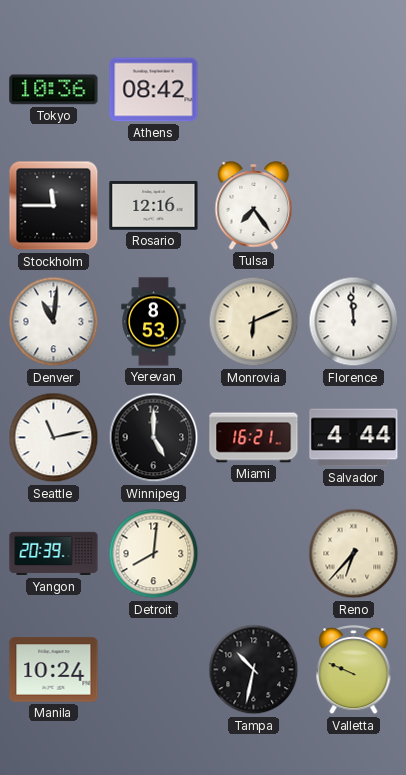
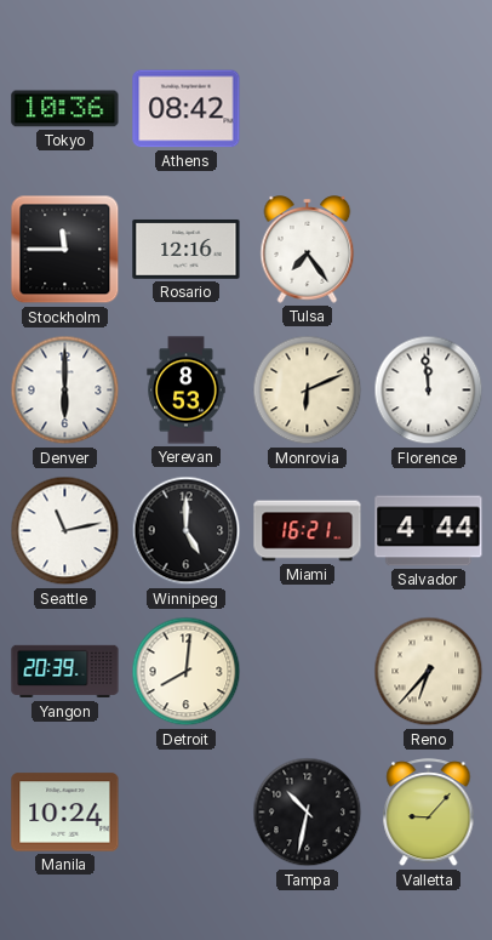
Denver: 11:01 -> 6:00 (65, 391)
Valletta: 9:49 -> 9:07 (429, 813)
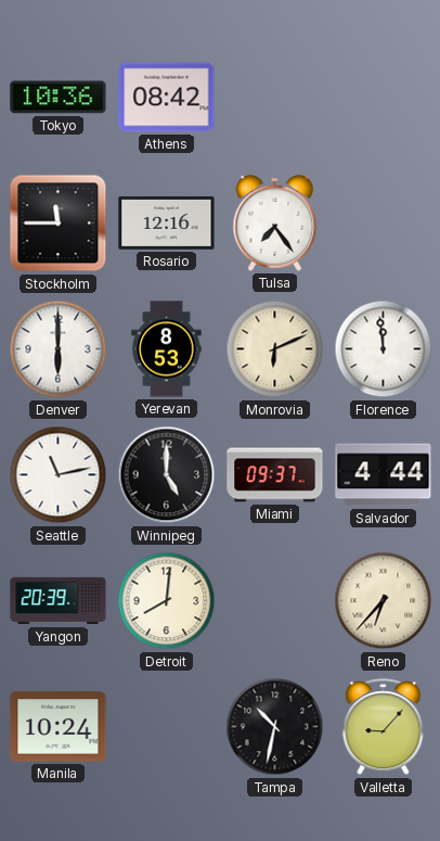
Miami: 16:21 -> 09:37 (275, 475)
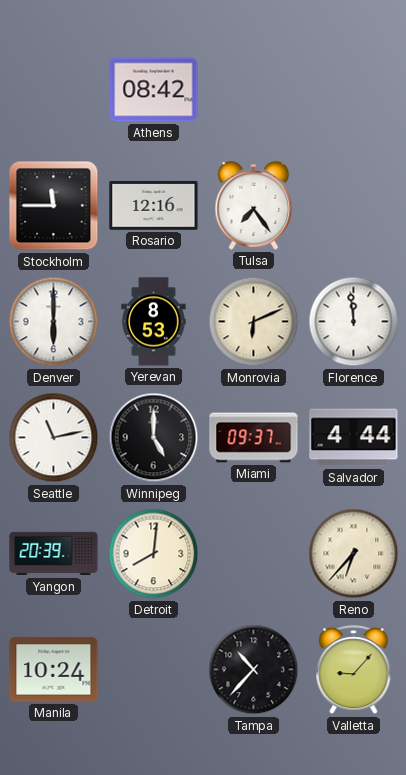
Tokyo: 10:36 -> none (59, 98)
Tampa: 10:32 -> 10:37 (254, 670)
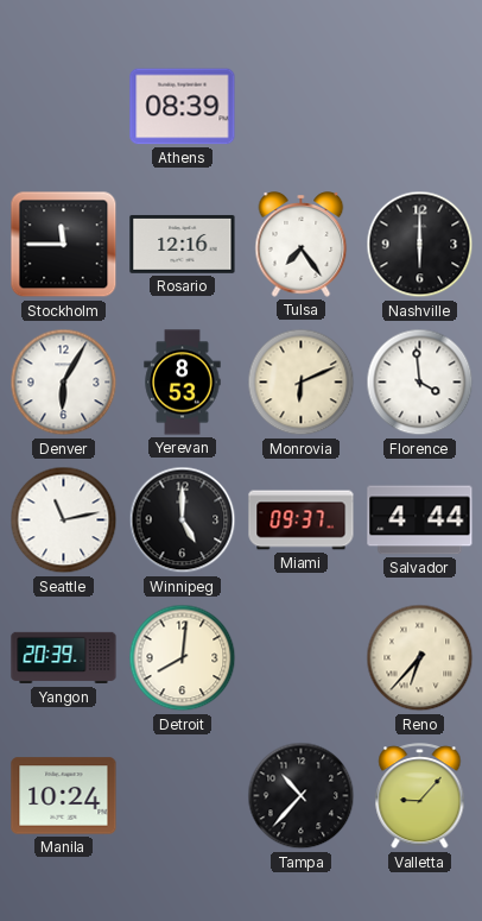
Athens: 08:42 -> 08:39 (183, 107)
Nashville: none -> 6:00 (420, 245)
Denver: 6:00 -> 6:05 (64, 383)
Florence: 11:59 -> 3:59 (420, 383)
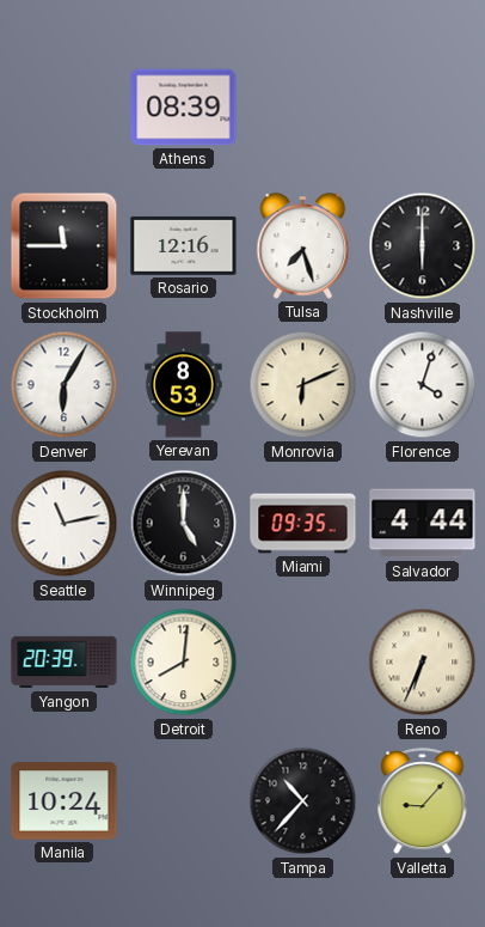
Tulsa: 7:24 -> 7:27 (303, 246)
Florence: 3:59 -> 4:03 (423, 385)
Miami: 09:37 -> 09:35 (303, 524)
Reno: 6:37 -> 6:34 (423, 663)
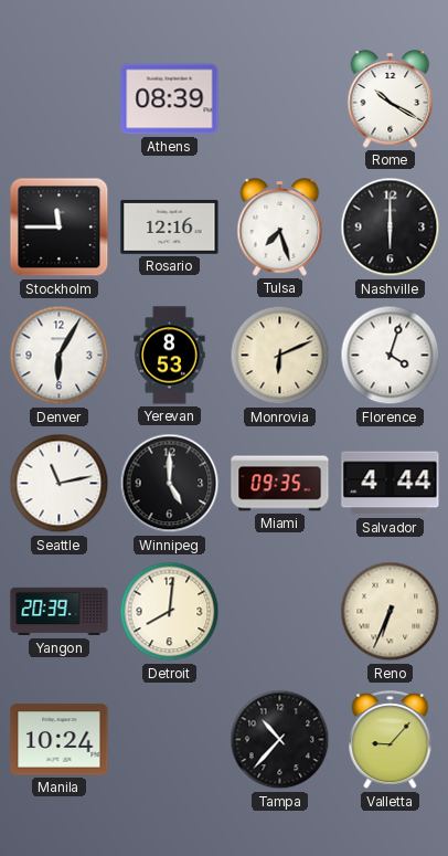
Rome: none -> 10:20 (391, 99)
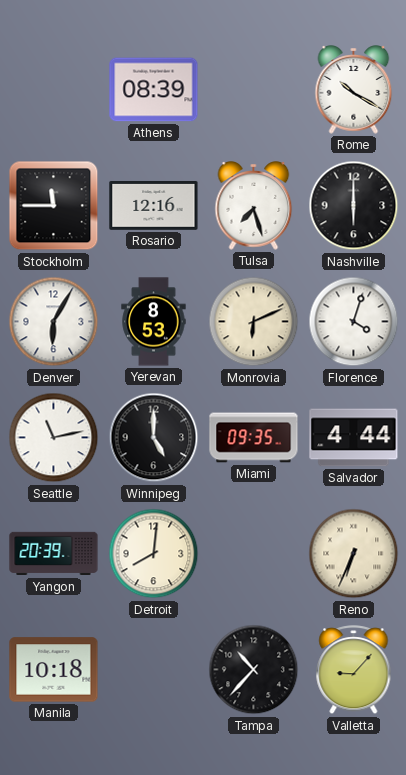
Manila: 10:24 -> 10:18 (54, 670)
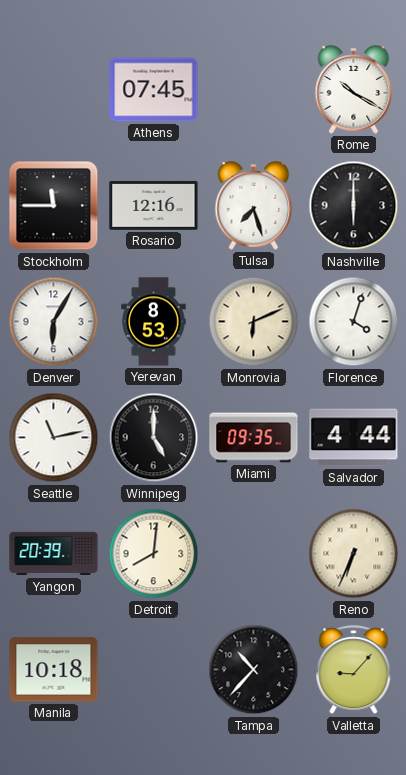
Athens: 08:39 -> 07:45 (154, 90)
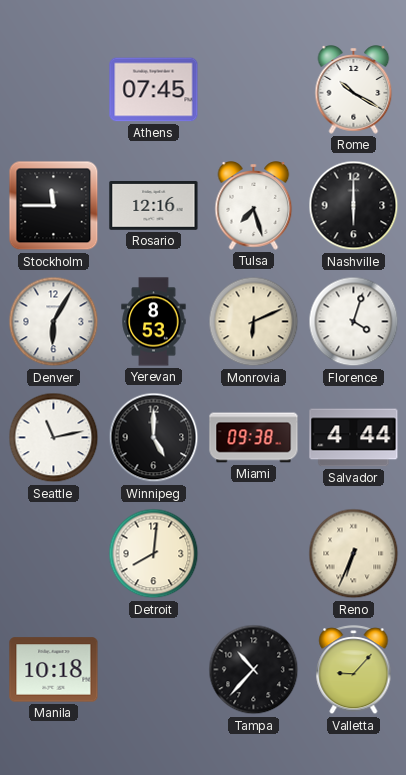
Miami: 09:35 -> 09:38 (254, 438)
Yangon: 20:39 -> none (54, 554)
